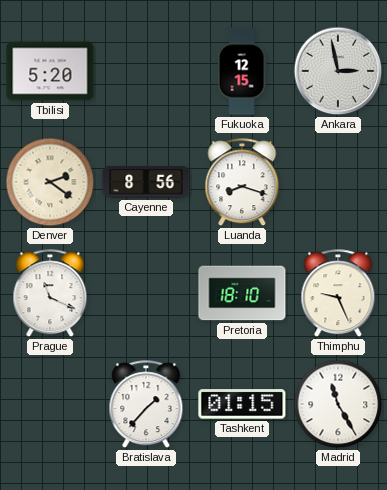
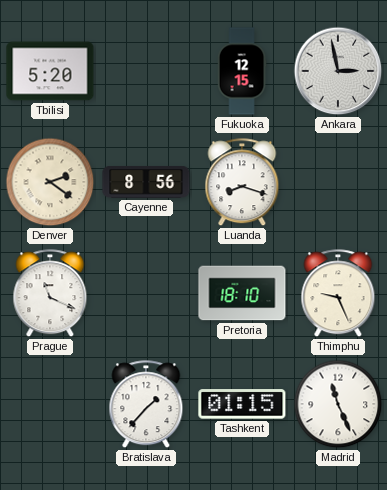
Madrid: 11:25 -> 11:26 (338, 404)
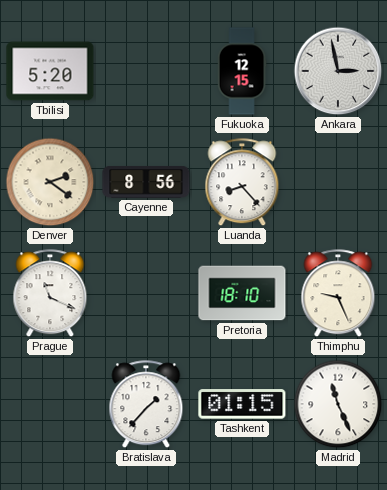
Luanda: 8:18 -> 8:23 (242, 183)
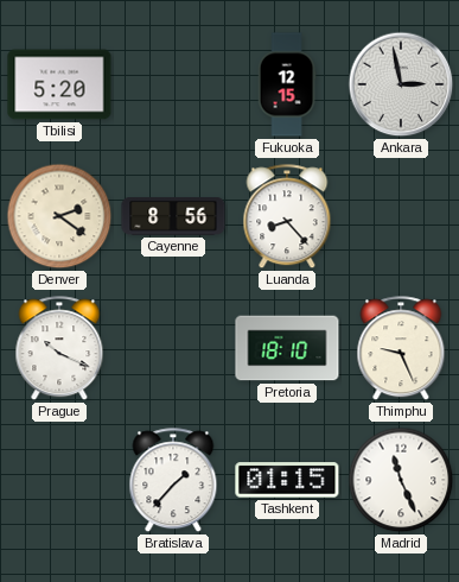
Prague: 11:19 -> 10:19 (59, 349)
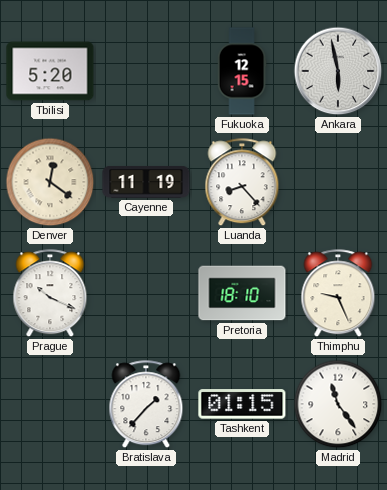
Ankara: 2:58 -> 5:58 (338, 71)
Denver: 2:21 -> 12:21 (50, 182)
Cayenne: 8:56 -> 11:19 (146, 183)
Madrid: 11:26 -> 11:24 (338, 404)
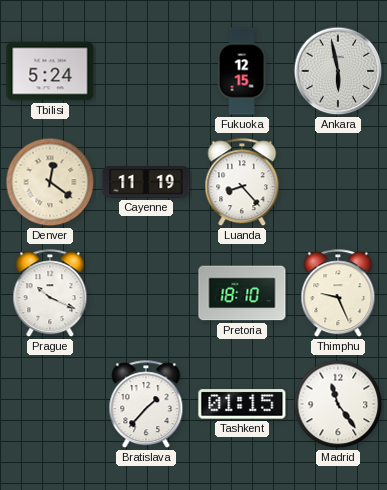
Tbilisi: 5:20 -> 5:24 (50, 71)
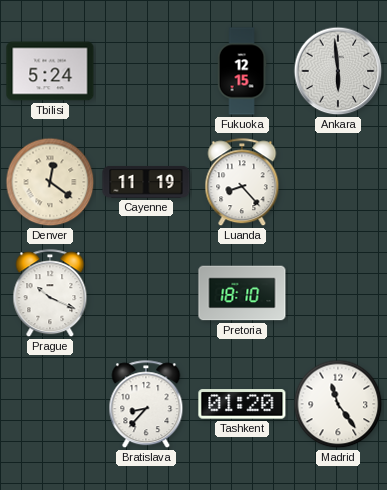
Ankara: 5:58 -> 5:59 (338, 71)
Thimphu: 9:26 -> none (338, 294)
Bratislava: 1:37 -> 8:37 (146, 405)
Tashkent: 01:15 -> 01:20 (242, 404)
